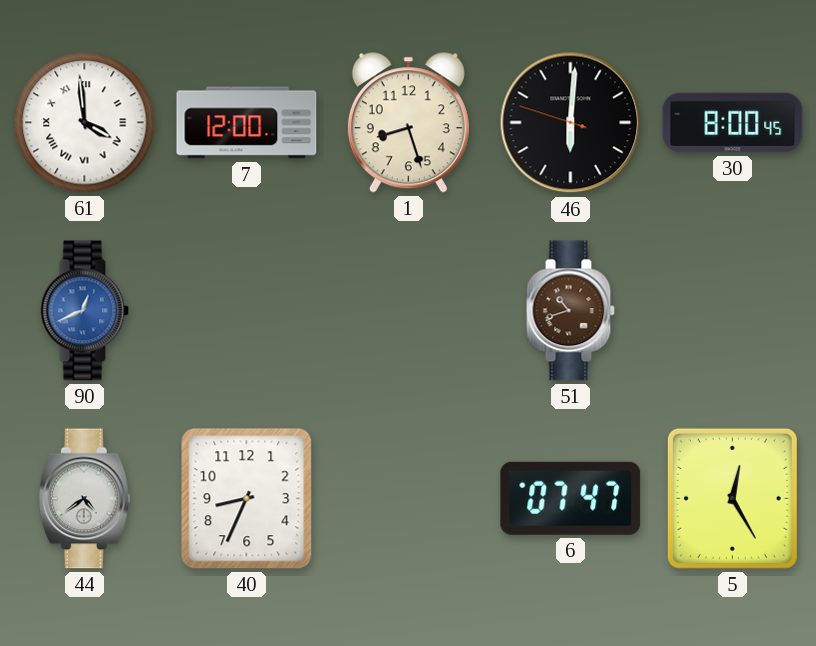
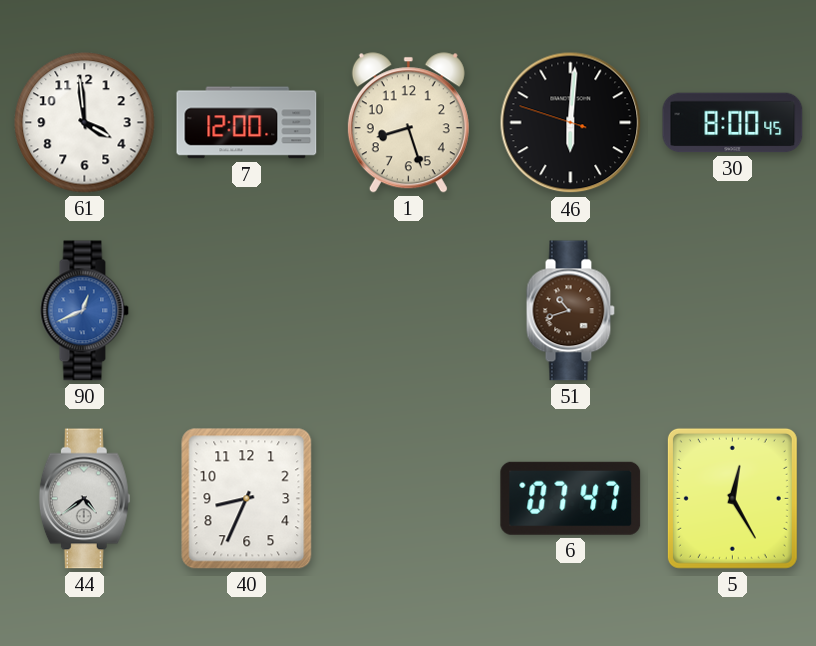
61 numerals: Roman -> Arabic (85, 123)
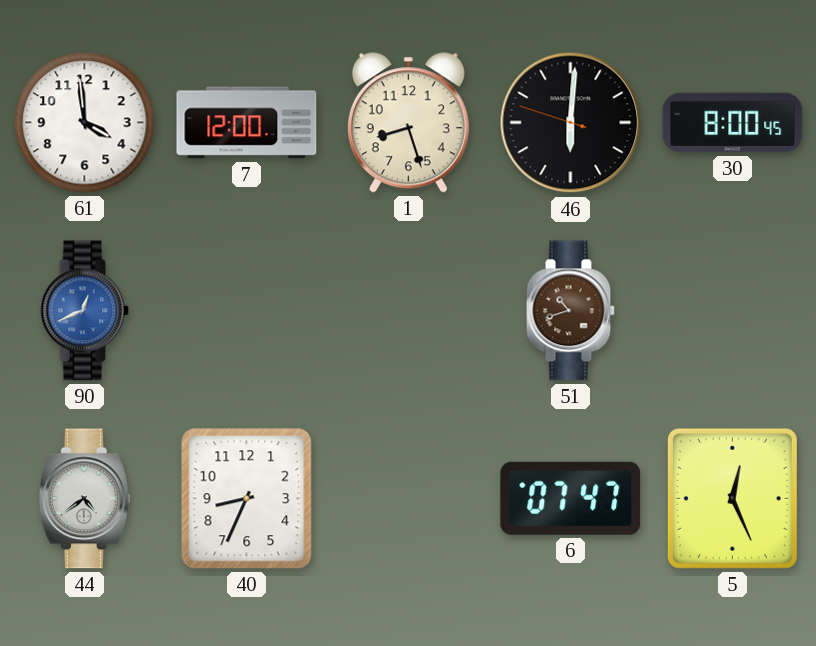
5: 12:25 -> 12:26 (732, 498)
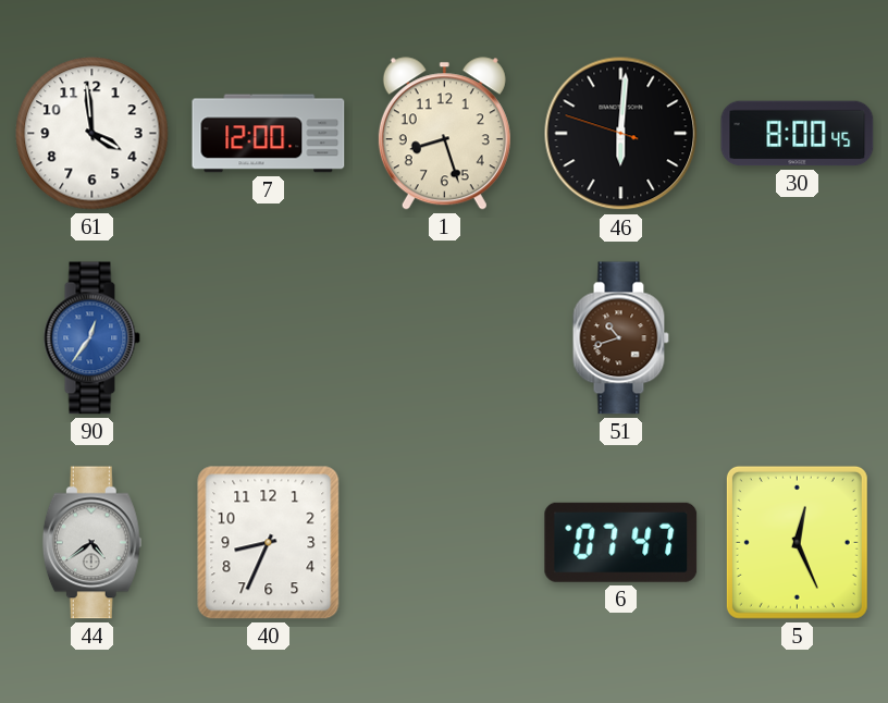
90: 12:41 -> 12:36 (91, 338)
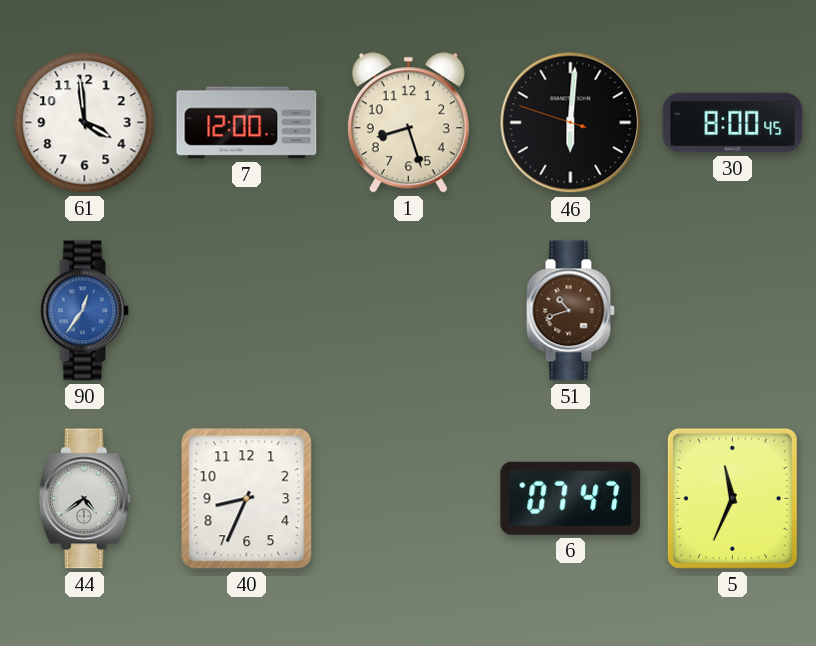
5: 12:26 -> 11:34 (732, 498)
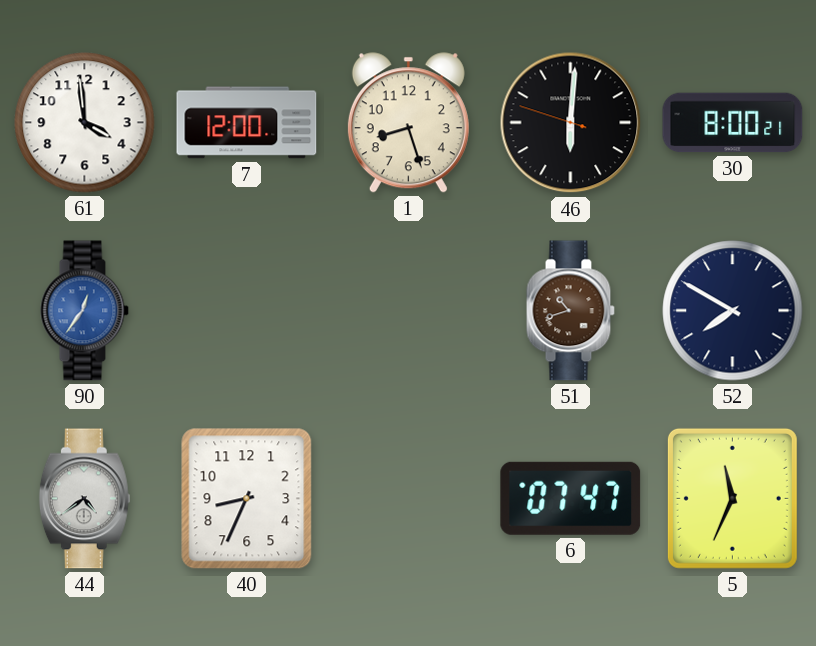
30: 8:00:45 -> 8:00:21 (733, 123)
52: none -> 7:50 (733, 311)
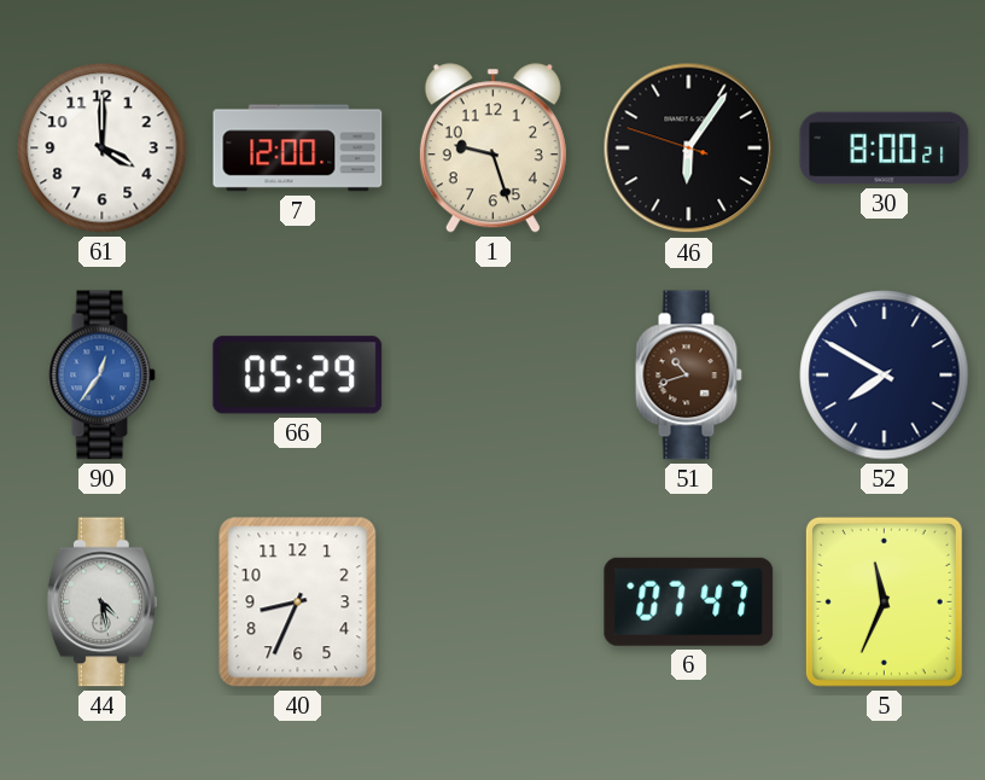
61: 3:59 -> 4:00 (103, 149)
1: 8:27 -> 9:27 (492, 149)
46: 6:00 -> 6:05 (689, 149)
66: none -> 05:29 (298, 376)
44: 4:39 -> 4:28 (101, 603)
